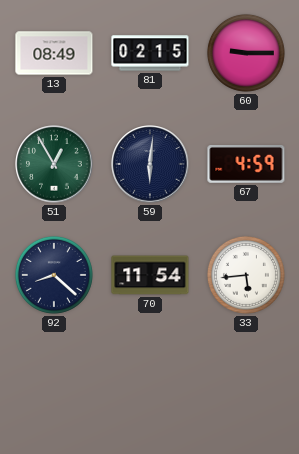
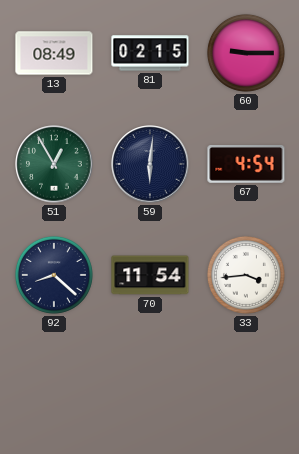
67: 4:59 -> 4:54 (246, 165)
33: 5:44 -> 3:44 (246, 275)
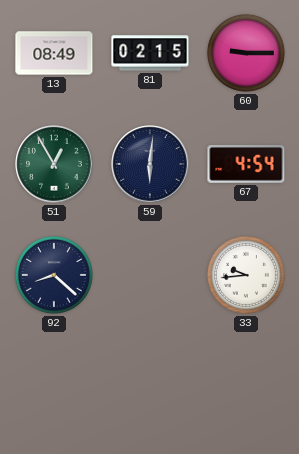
70: 11:54 -> none (150, 275)
33: 3:44 -> 9:44 (246, 275)
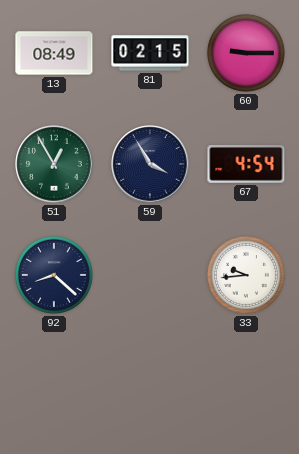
59: 6:01 -> 3:55 (150, 164)
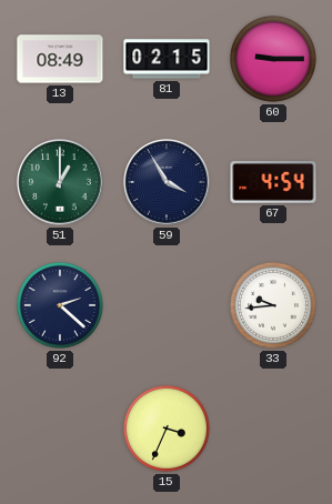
51: 12:55 -> 1:00 (60, 182)
92: 8:22 -> 2:22 (60, 305)
15: none -> 3:34 (167, 429)
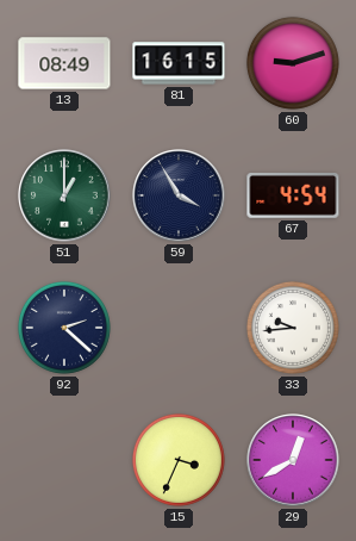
81: 02:15 -> 16:15 (179, 63)
60: 9:15 -> 9:12 (293, 63)
29: none -> 12:40 (293, 460)
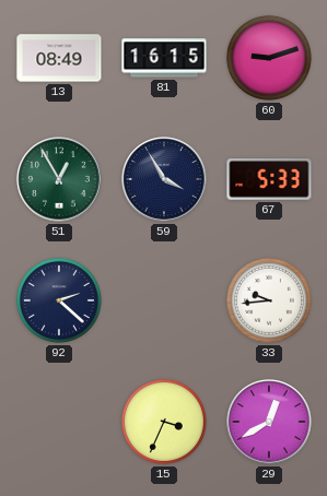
51: 1:00 -> 12:55 (59, 179)
67: 4:54 -> 5:33 (269, 180)
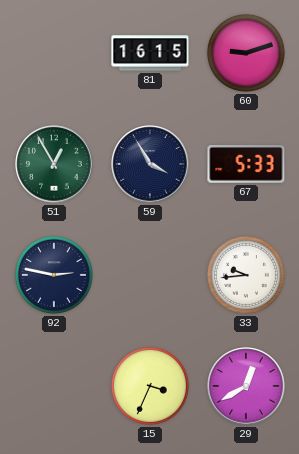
13: 08:49 -> none (59, 58)
92: 2:22 -> 2:47 (54, 275)
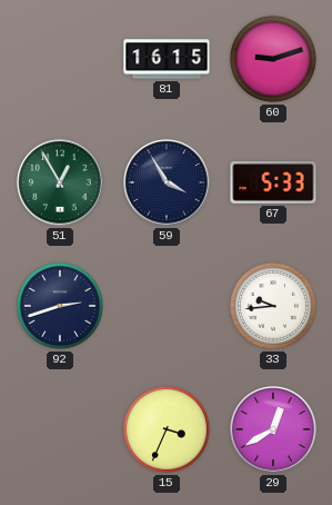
92: 2:47 -> 2:42 (60, 306)
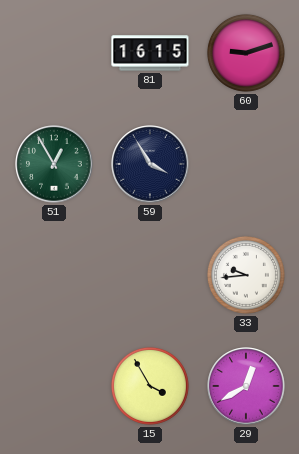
67: 5:33 -> none (273, 184)
92: 2:42 -> none (60, 306)
15: 3:34 -> 3:55 (150, 386)
